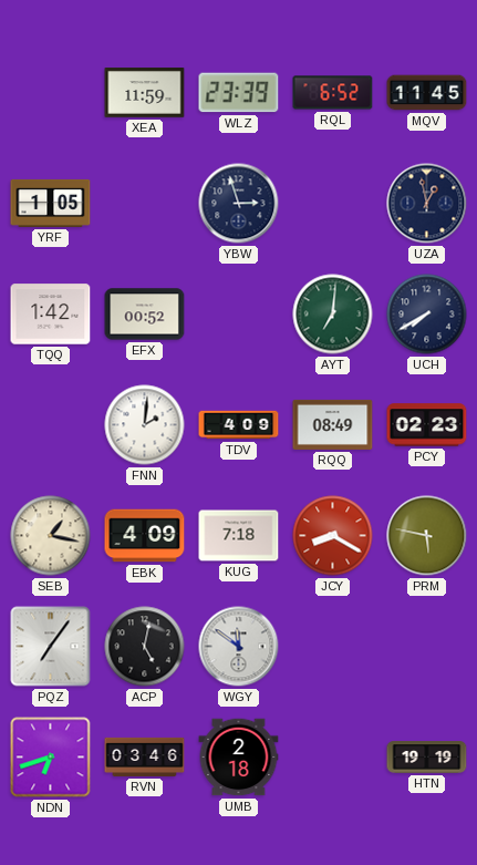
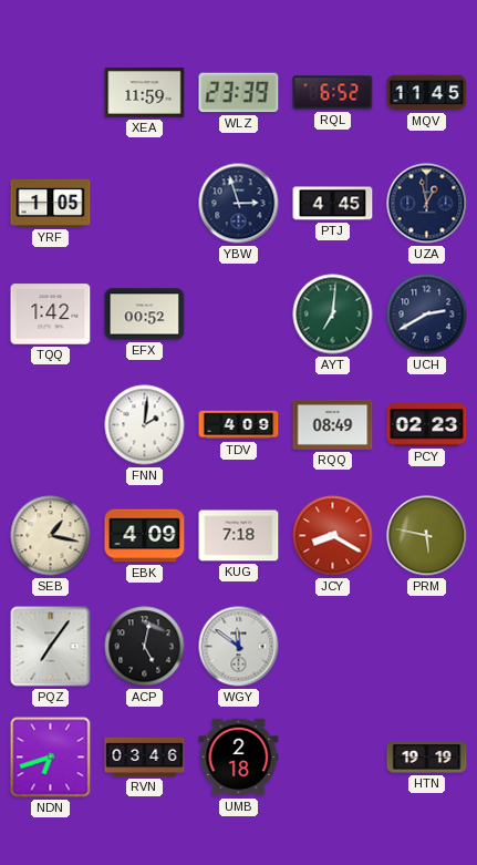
PTJ: none -> 4:45 (333, 204)
UCH: 7:40 -> 2:40 (427, 315)
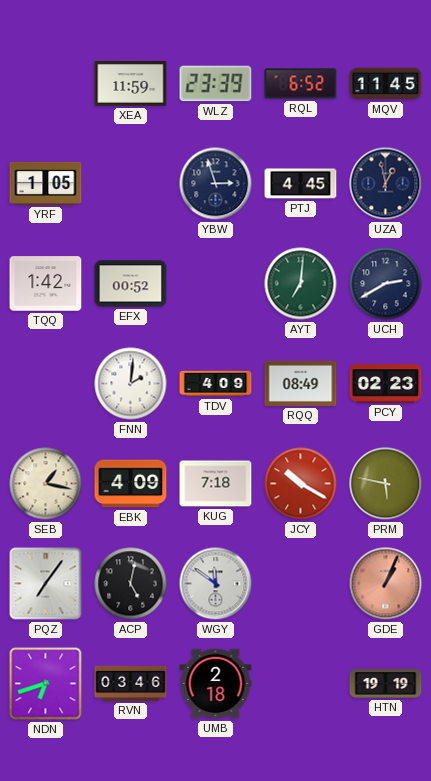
JCY: 8:20 -> 10:20 (301, 484)
GDE: none -> 1:04 (386, 584)
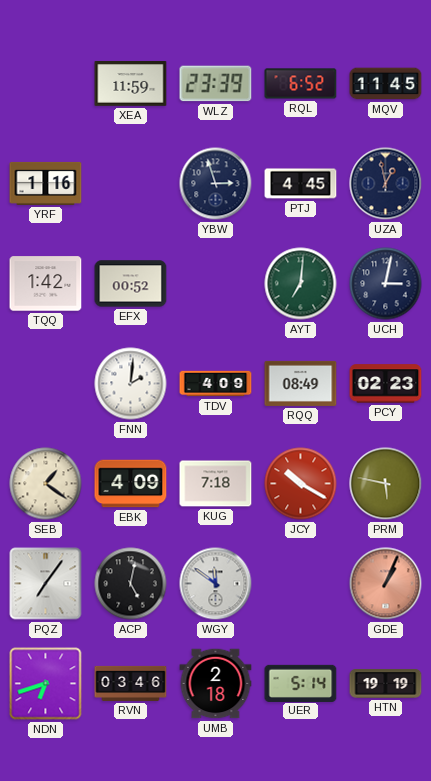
YRF: 1:05 -> 1:16 (46, 183)
UCH: 2:40 -> 3:02 (386, 284)
SEB: 1:17 -> 1:21 (46, 484)
UER: none -> 5:14 (301, 683)
